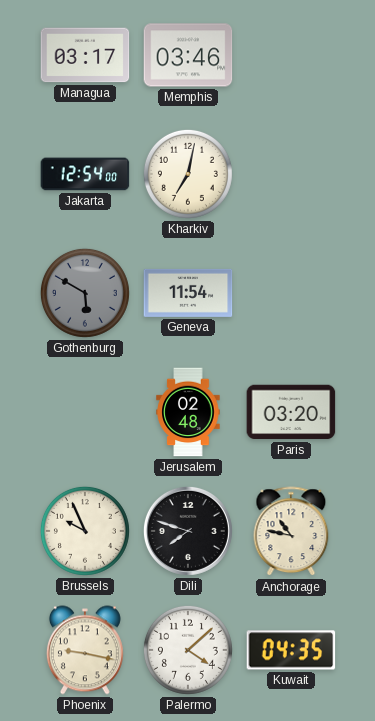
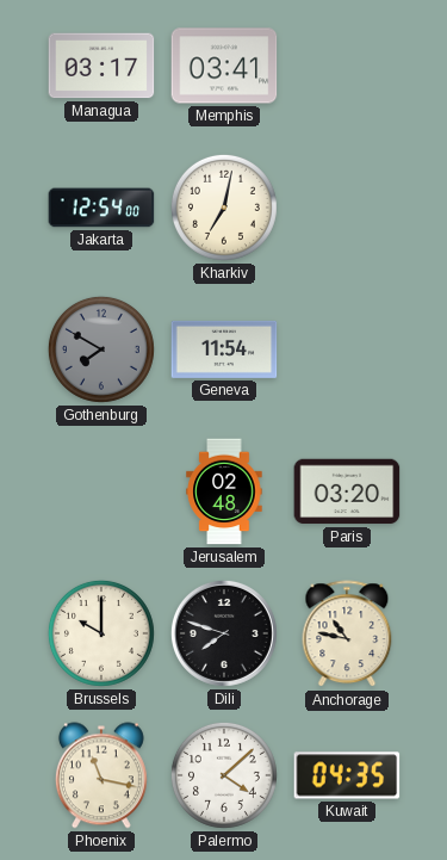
Memphis: 03:46 -> 03:41 (224, 66)
Gothenburg: 5:50 -> 7:50 (101, 349)
Brussels: 9:56 -> 10:00 (101, 633)
Phoenix: 9:17 -> 11:17 (101, 775)
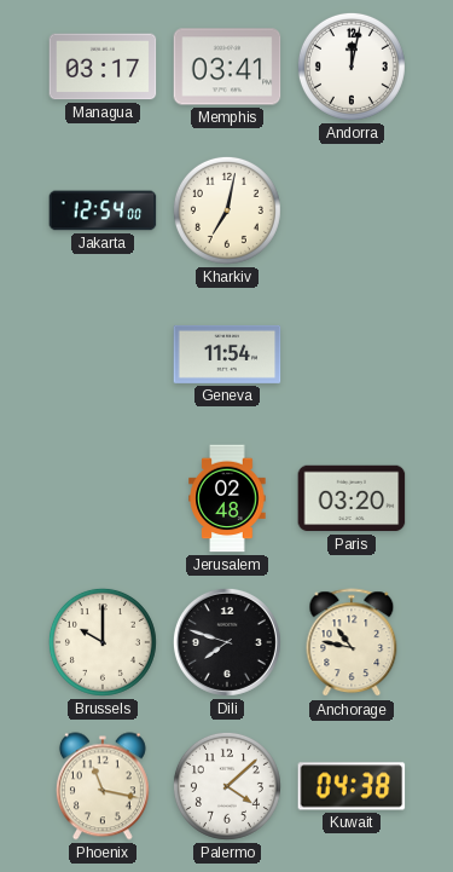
Andorra: none -> 12:02 (352, 67)
Gothenburg: 7:50 -> none (101, 349)
Kuwait: 04:35 -> 04:38 (352, 786)
